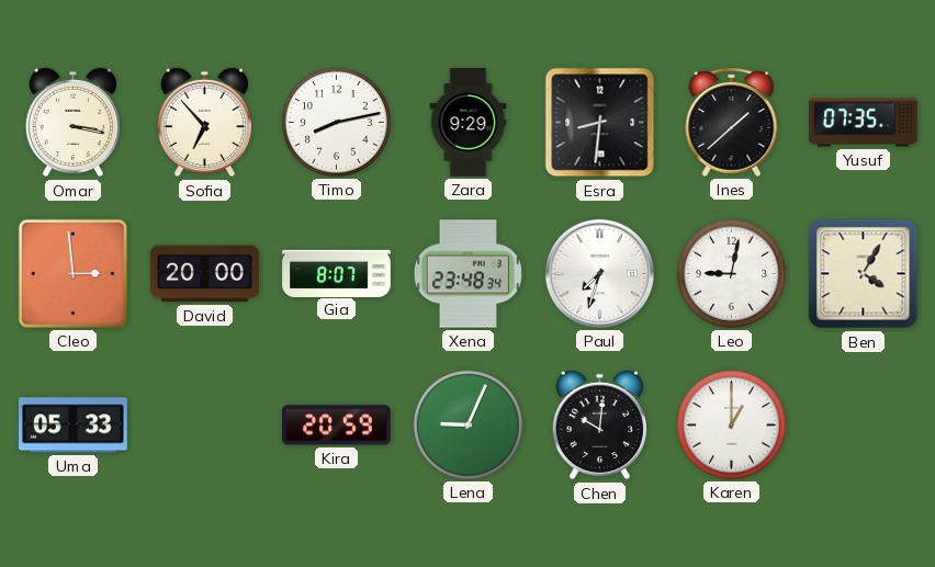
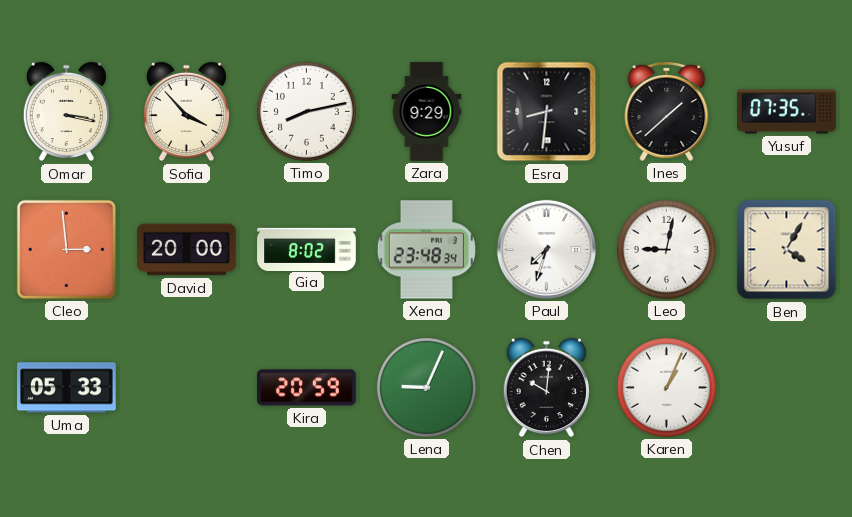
Sofia: 6:53 -> 3:53 (186, 112)
Gia: 8:07 -> 8:02 (307, 249)
Karen: 1:00 -> 1:04 (666, 387)
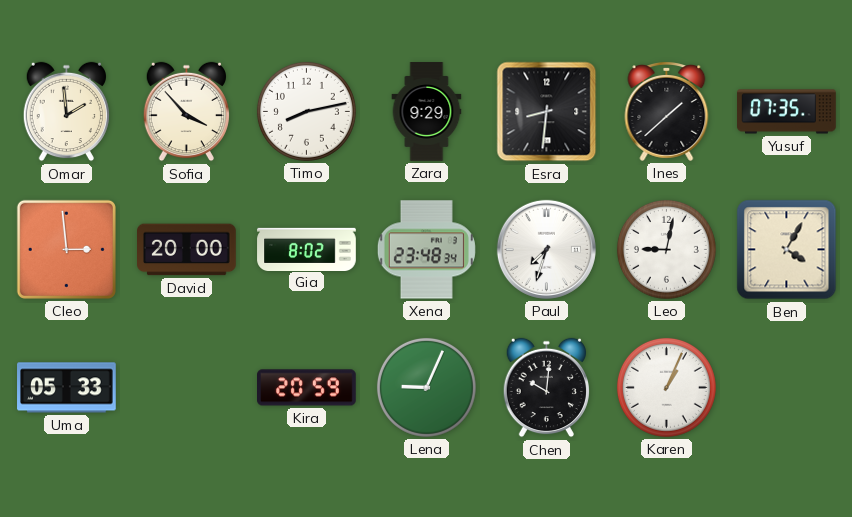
Omar: 3:17 -> 1:59 (66, 112)
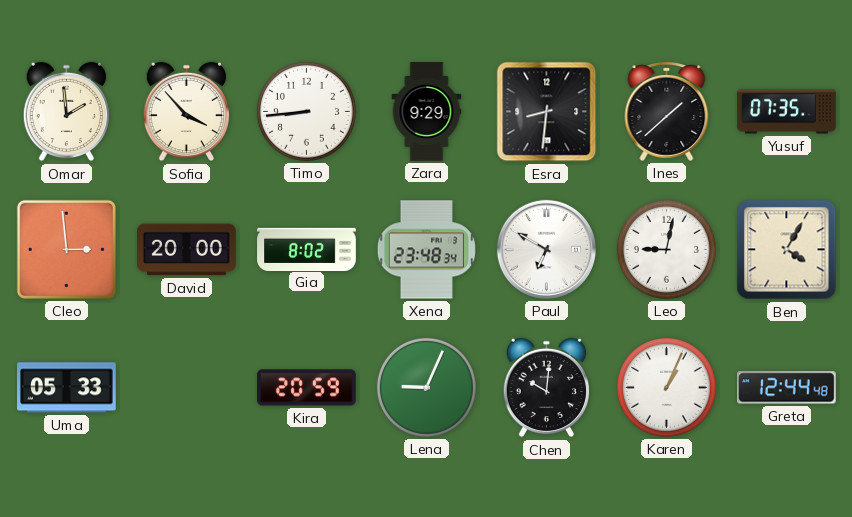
Timo: 8:13 -> 8:44 (306, 111)
Paul: 7:33 -> 6:50 (546, 249)
Greta: none -> 12:44 (787, 388)
